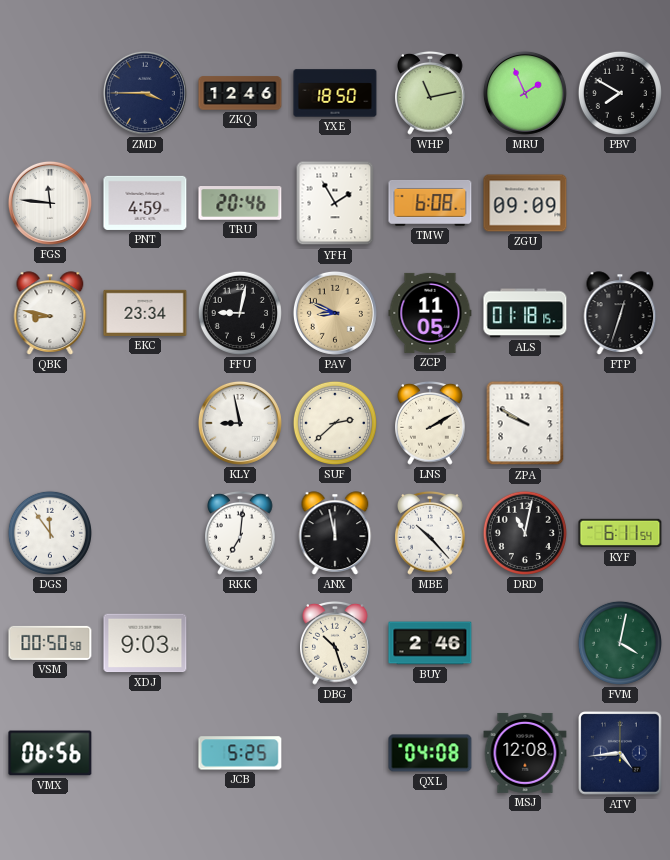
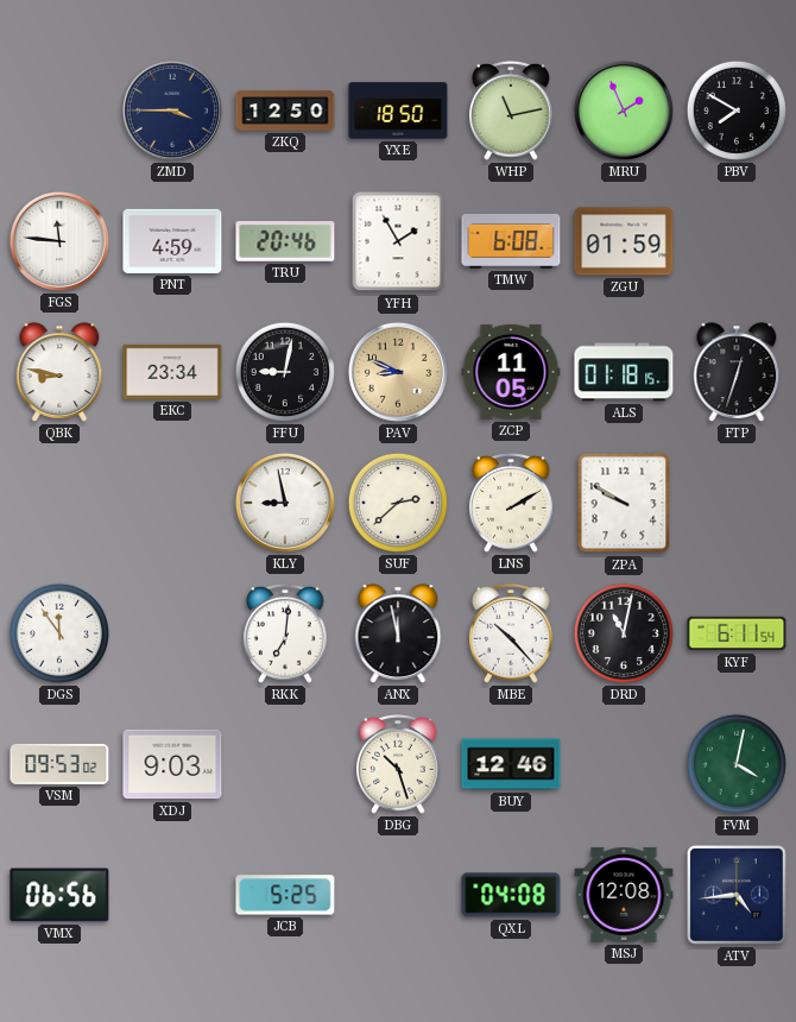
ZKQ: 12:46 -> 12:50 (285, 111)
ZGU: 09:09 -> 01:59 (624, 241)
VSM: 00:50 -> 09:53 (59, 764)
BUY: 2:46 -> 12:46 (511, 764)
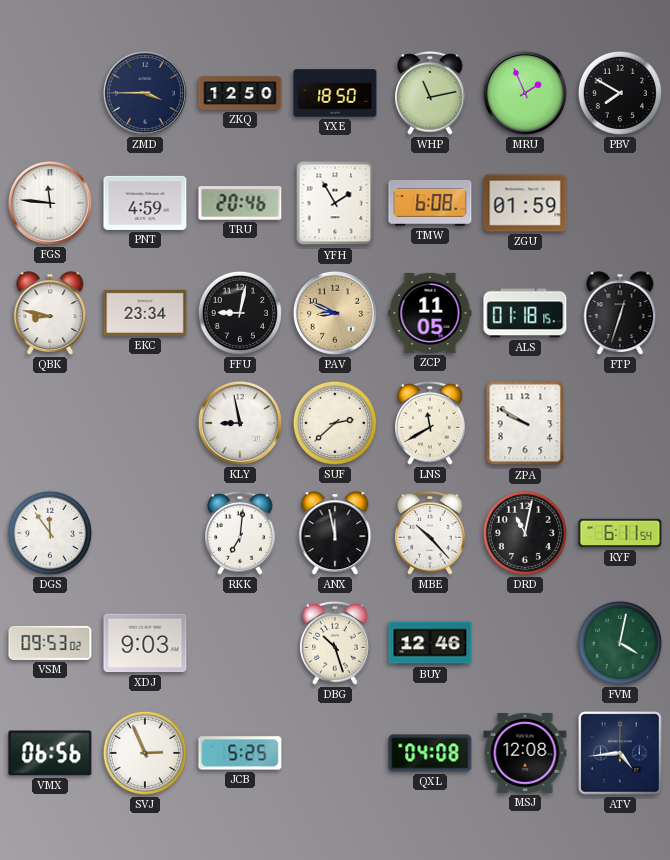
LNS: 2:10 -> 11:40 (430, 423)
SVJ: none -> 2:56 (145, 753)
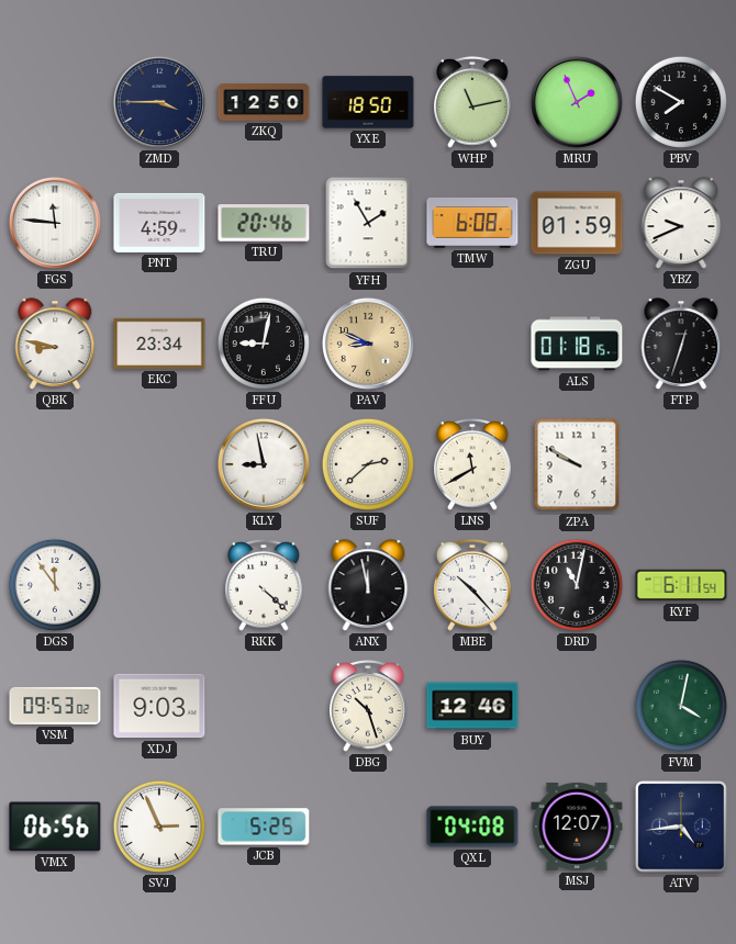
YBZ: none -> 9:41 (681, 223)
ZCP: 11:05 -> none (430, 313)
RKK: 7:01 -> 4:22 (264, 585)
MSJ: 12:08 -> 12:07 (577, 827)
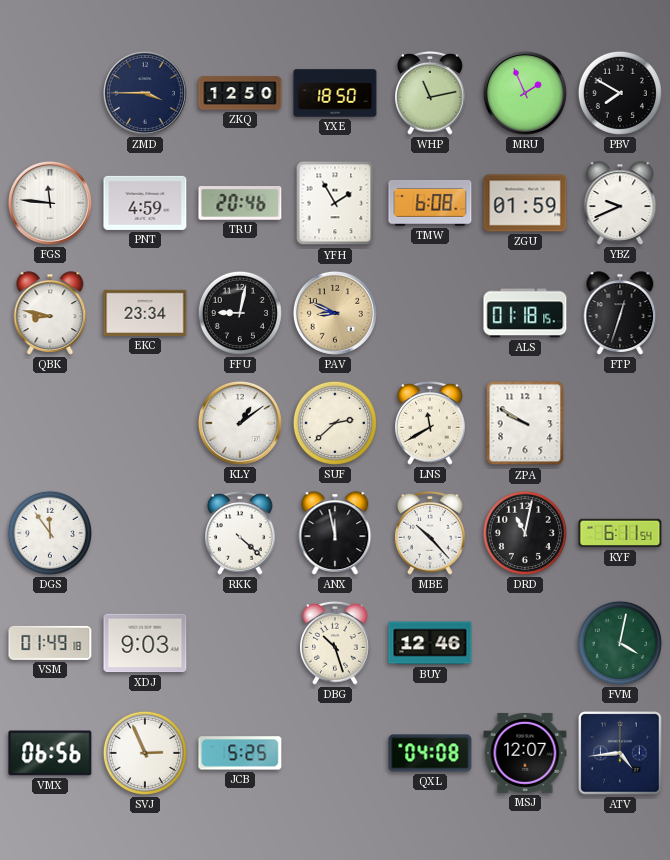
KLY: 8:58 -> 1:09 (240, 423)
VSM: 09:53 -> 01:49 (50, 643)
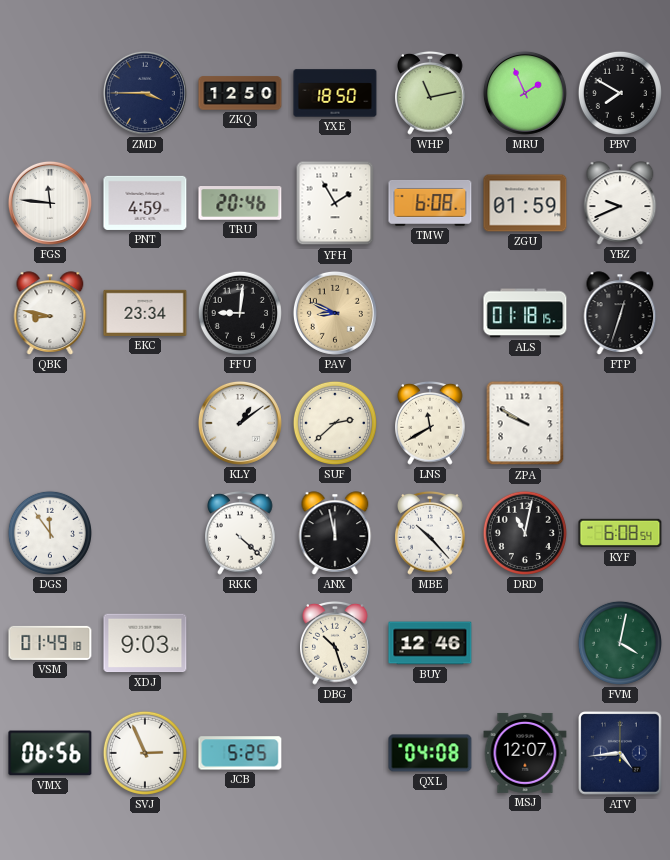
FFU: 9:02 -> 9:01 (240, 313)
KYF: 6:11 -> 6:08 (620, 533)
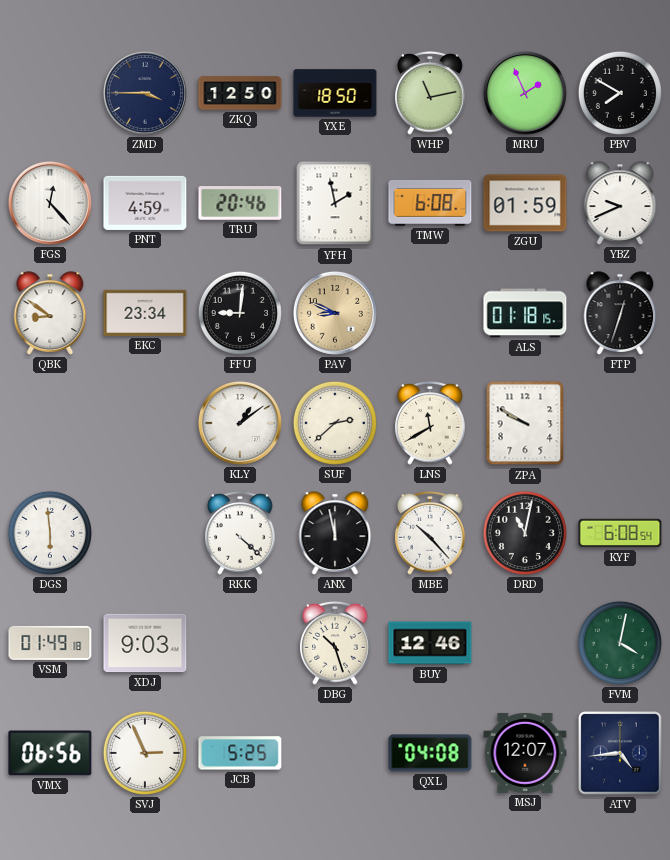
FGS: 11:46 -> 12:23 (50, 203)
YFH: 1:55 -> 1:58 (335, 203)
QBK: 8:47 -> 8:51 (50, 313)
DGS: 11:54 -> 5:59 (50, 533)
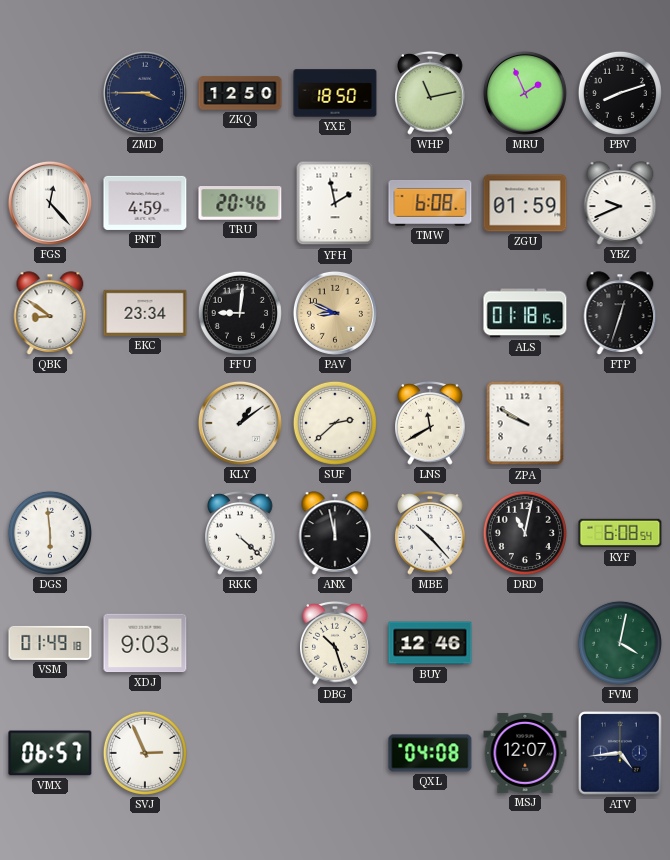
PBV: 7:50 -> 8:12 (620, 93)
VMX: 06:56 -> 06:57 (50, 753)
JCB: 5:25 -> none (240, 753)
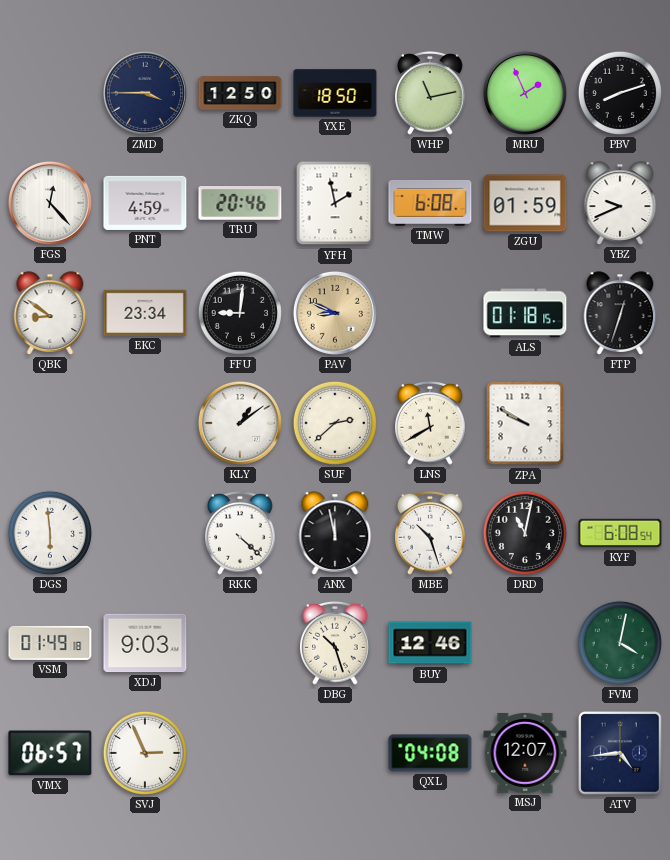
MBE: 10:23 -> 10:27 (430, 533)
